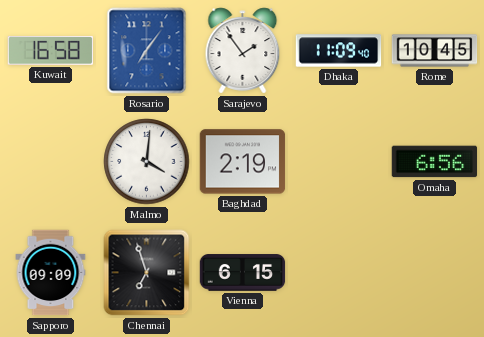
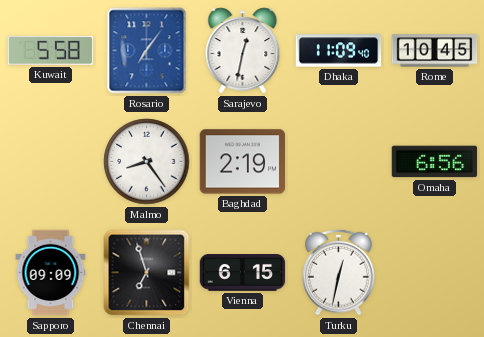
Kuwait: 16:58 -> 5:58 (50, 50)
Sarajevo: 1:54 -> 12:32 (243, 51)
Malmo: 4:01 -> 8:24 (147, 162)
Turku: none -> 12:32 (339, 272)
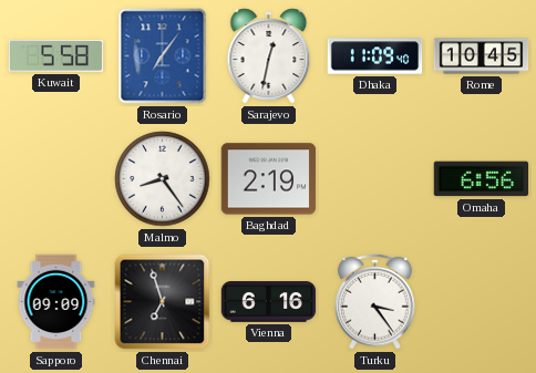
Vienna: 6:15 -> 6:16 (269, 302)
Turku: 12:32 -> 3:24 (375, 301)
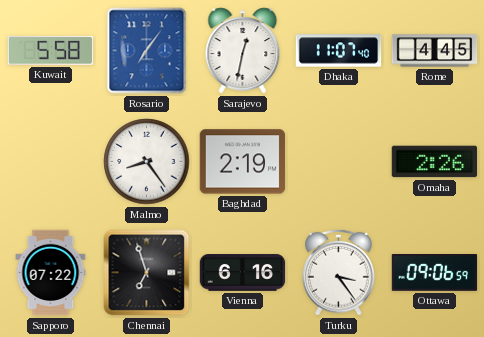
Dhaka: 11:09 -> 11:07 (339, 51)
Rome: 10:45 -> 4:45 (435, 51)
Omaha: 6:56 -> 2:26 (435, 162)
Sapporo: 09:09 -> 07:22 (51, 273)
Ottawa: none -> 09:06 (435, 273)
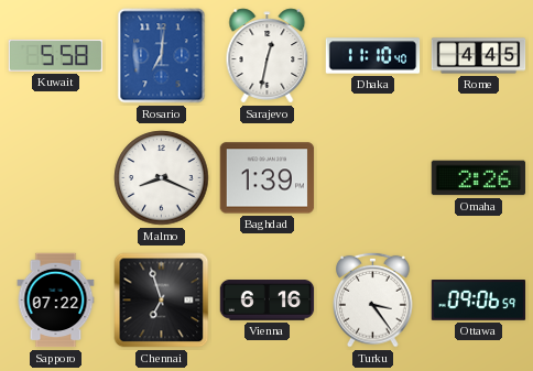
Rosario: 7:06 -> 7:01 (162, 56)
Dhaka: 11:07 -> 11:10 (373, 56)
Malmo: 8:24 -> 8:19 (162, 178)
Baghdad: 2:19 -> 1:39 (268, 178)
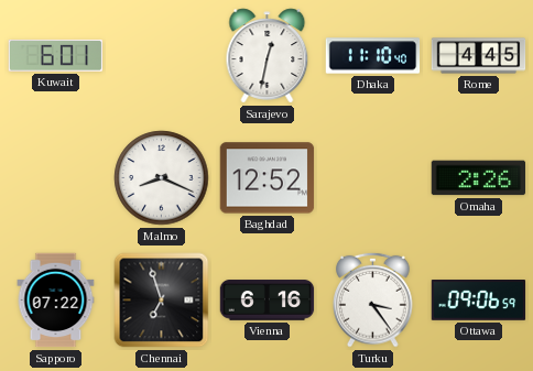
Kuwait: 5:58 -> 6:01 (55, 55)
Rosario: 7:01 -> none (162, 56)
Baghdad: 1:39 -> 12:52 (268, 178)
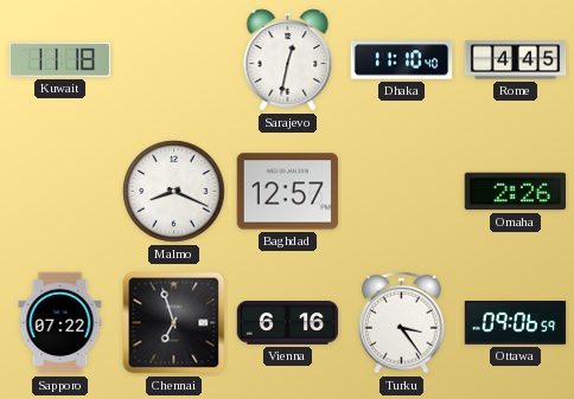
Kuwait: 6:01 -> 11:18 (59, 59)
Baghdad: 12:52 -> 12:57 (288, 192)
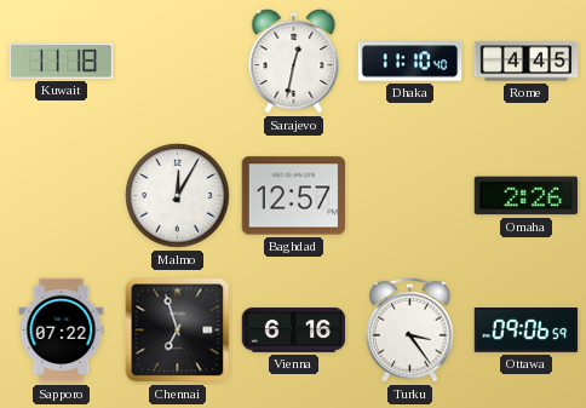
Malmo: 8:19 -> 12:05 (178, 196)
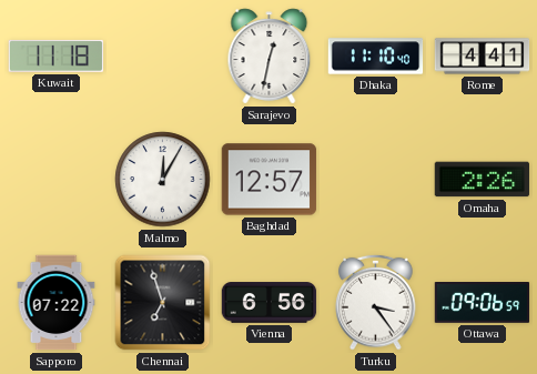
Rome: 4:45 -> 4:41 (483, 57)
Vienna: 6:16 -> 6:56 (270, 303)
